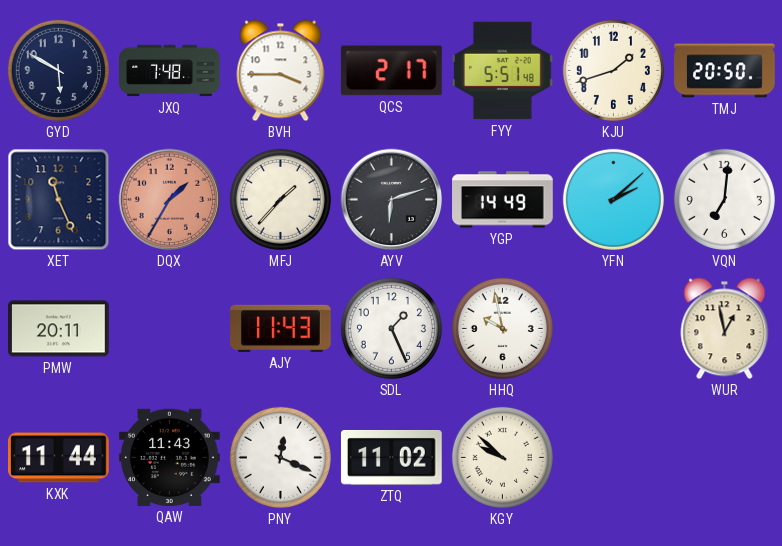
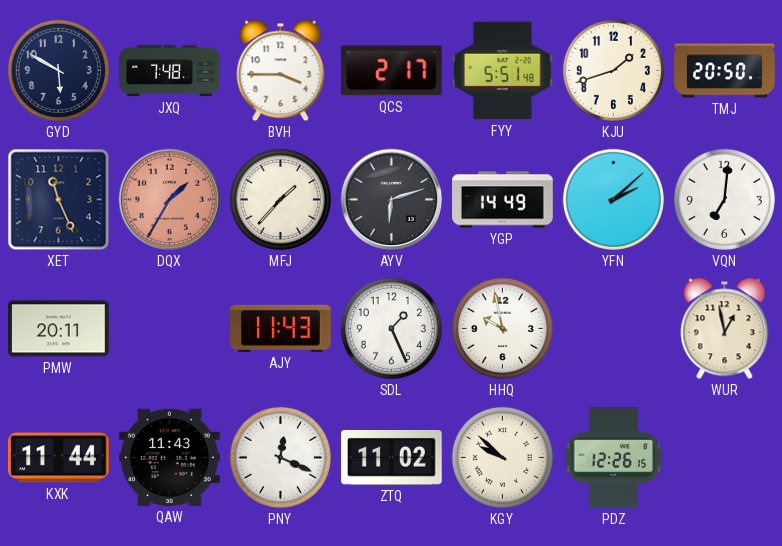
PDZ: none -> 12:26 (614, 458)
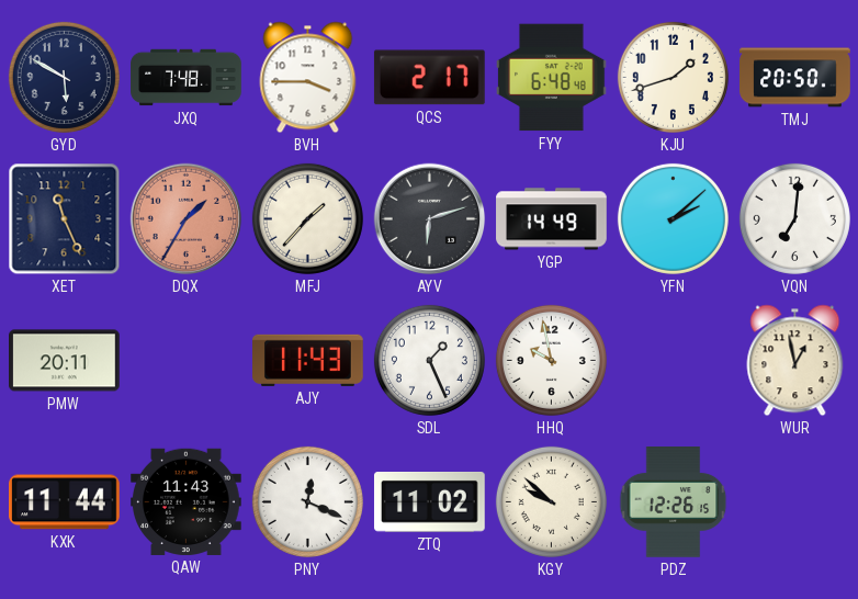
FYY: 5:51 -> 6:48 (552, 78)
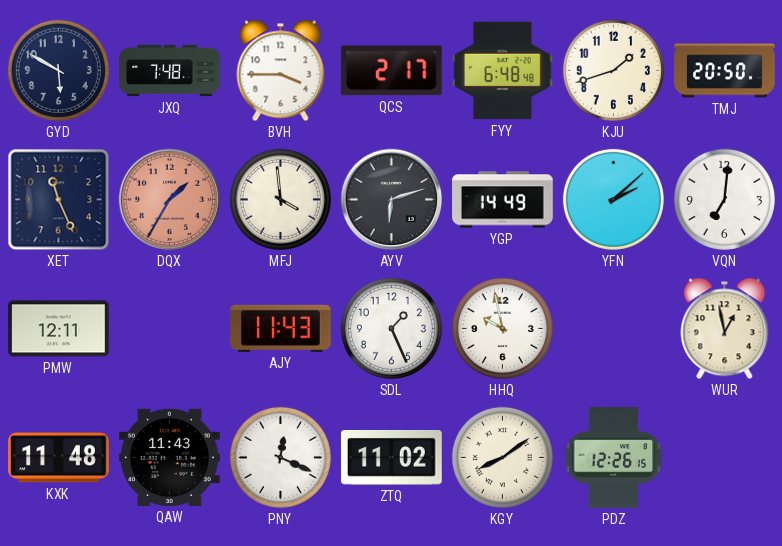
MFJ: 1:37 -> 3:59 (280, 199)
PMW: 20:11 -> 12:11 (59, 329)
KXK: 11:44 -> 11:48 (59, 458)
KGY: 9:52 -> 8:09 (502, 457)
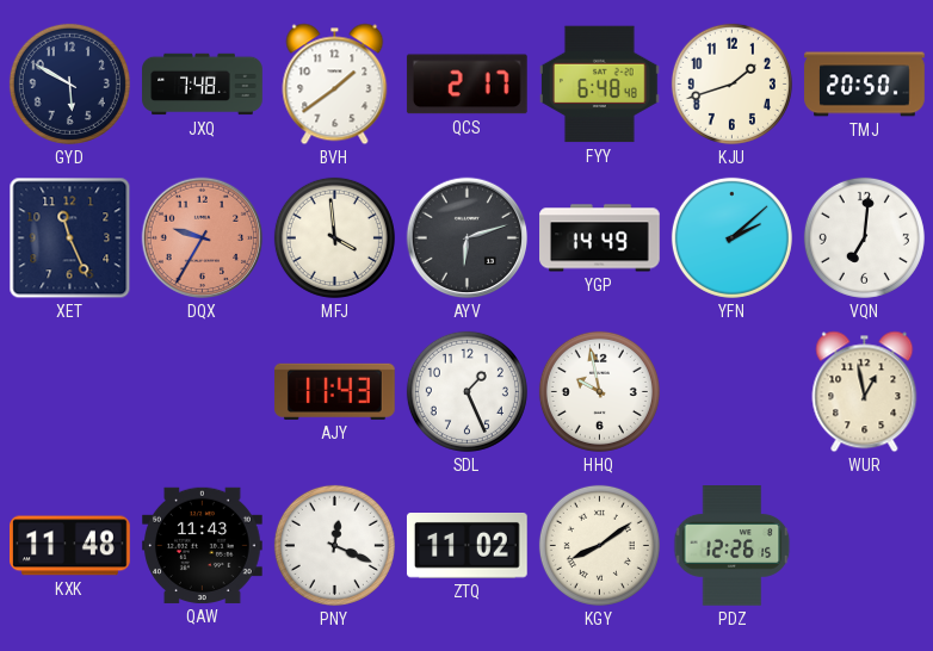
BVH: 3:45 -> 1:39 (335, 85)
DQX: 1:35 -> 9:35 (203, 238)
PMW: 12:11 -> none (59, 329)
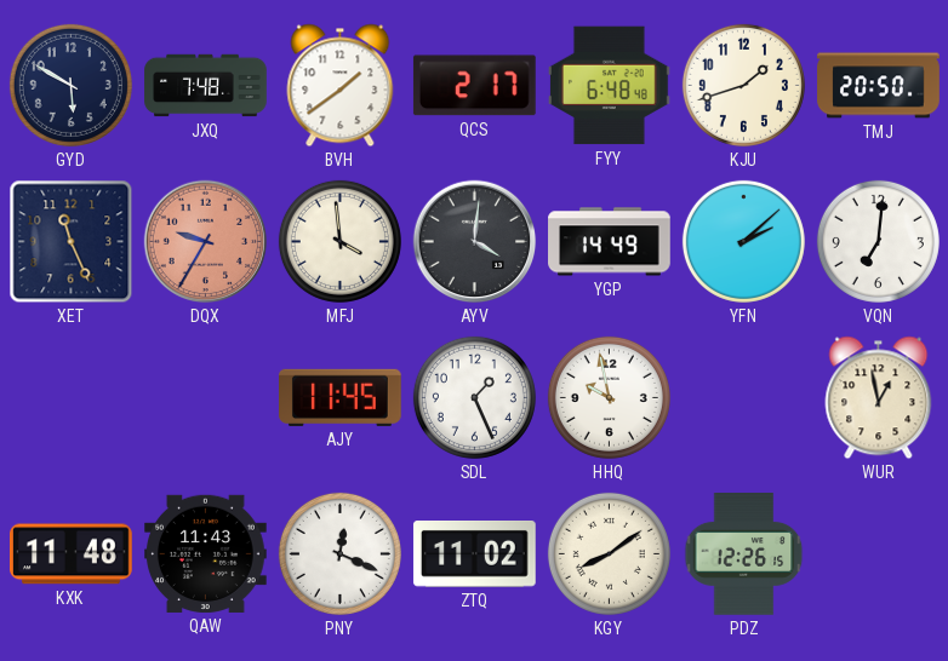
AYV: 6:12 -> 4:01 (475, 242)
AJY: 11:43 -> 11:45 (341, 397)
